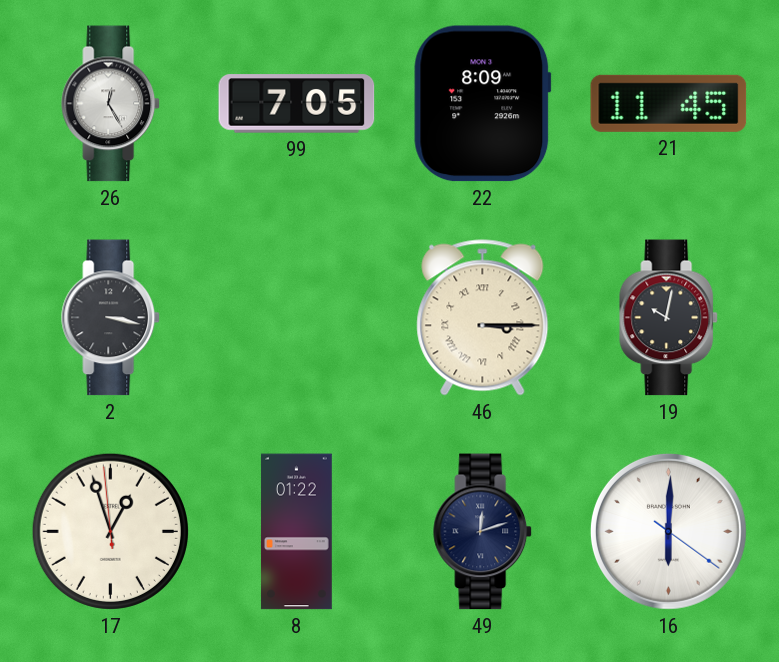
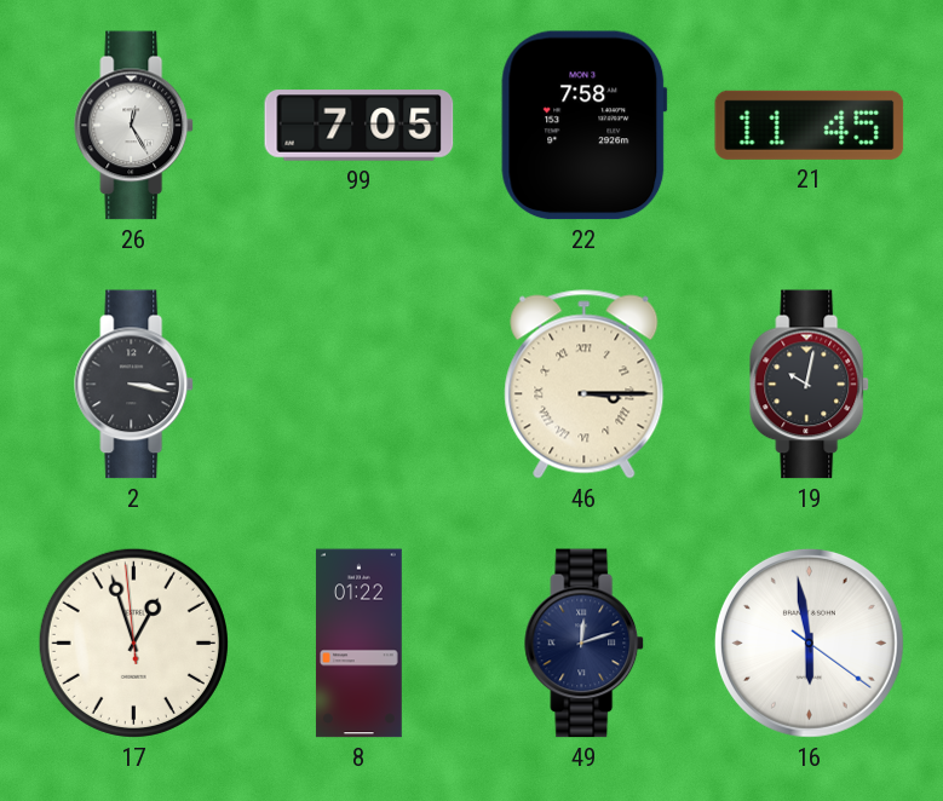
22: 8:09 -> 7:58 (585, 126)
16: 6:00 -> 5:58 (809, 642)
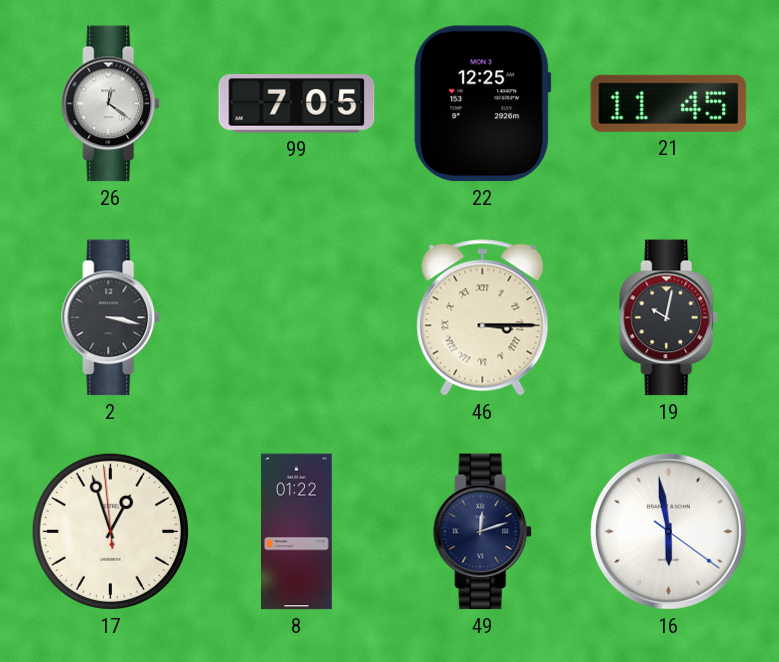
26: 12:25 -> 12:21 (111, 104)
22: 7:58 -> 12:25 (483, 104)
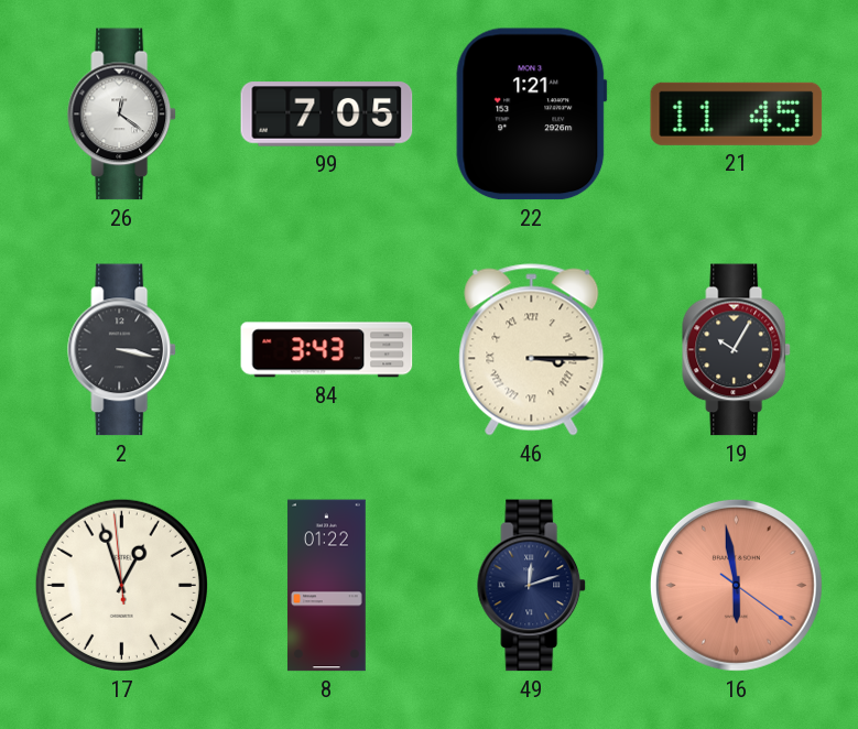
22: 12:25 -> 1:21 (532, 115)
84: none -> 3:43 (327, 350)
19: 10:02 -> 10:05 (737, 350)
16 dial: white -> salmon (736, 585)
